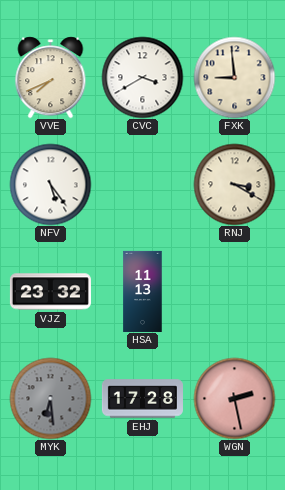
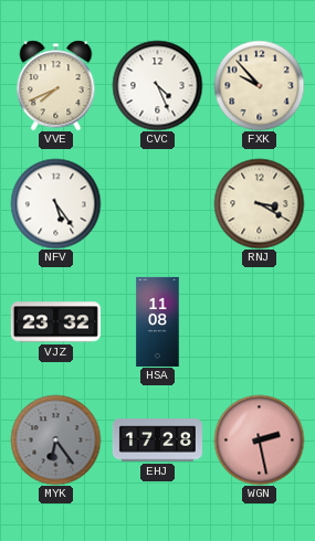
CVC: 3:40 -> 4:26 (157, 85)
FXK: 8:59 -> 9:53 (259, 85)
HSA: 11:13 -> 11:08 (158, 321)
MYK: 6:29 -> 6:24 (55, 439)
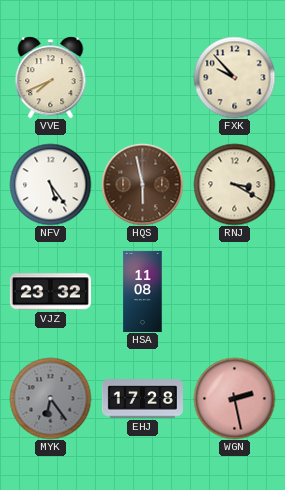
CVC: 4:26 -> none (157, 85)
HQS: none -> 5:58 (142, 184)
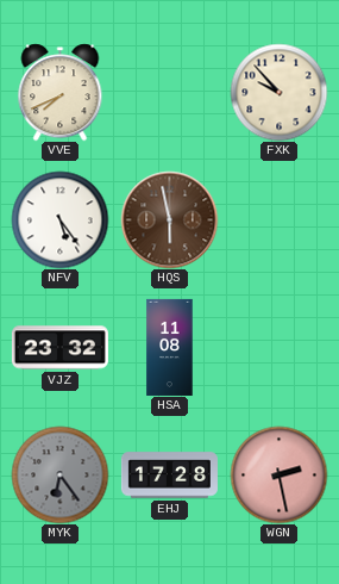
RNJ: 3:20 -> none (234, 184)
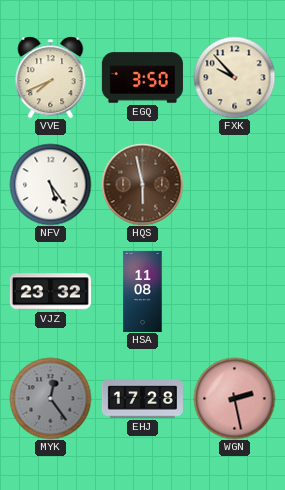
EGQ: none -> 3:50 (142, 78)
MYK: 6:24 -> 12:24 (50, 398)
